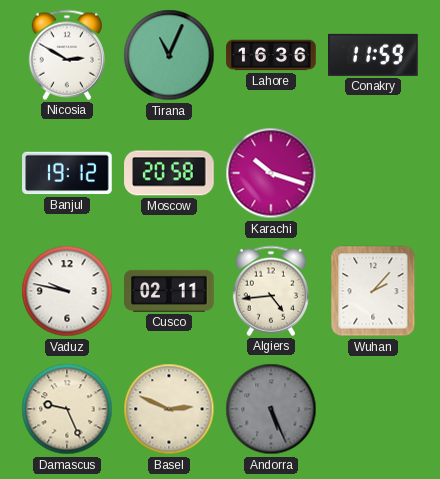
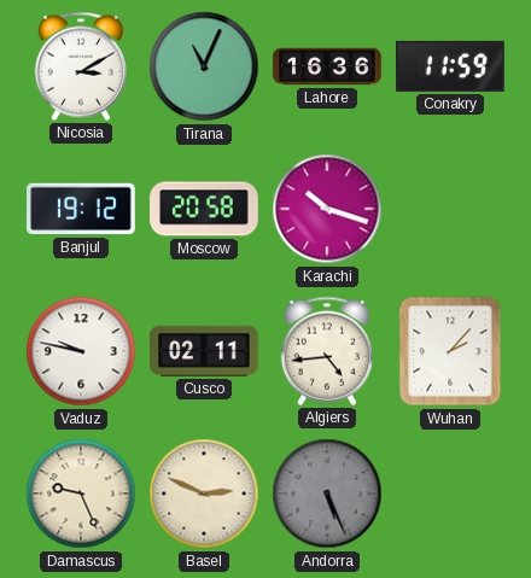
Nicosia: 2:50 -> 3:10 (81, 66)
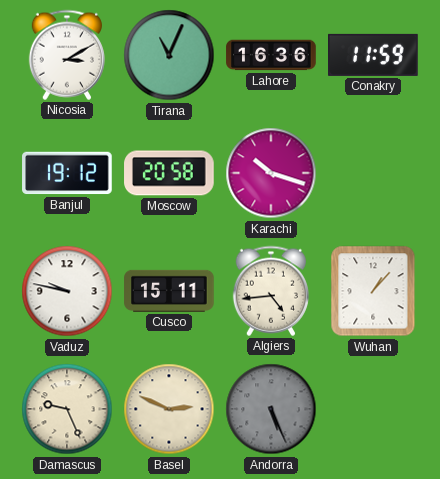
Cusco: 02:11 -> 15:11 (169, 291)
Wuhan: 2:07 -> 1:07 (373, 291)
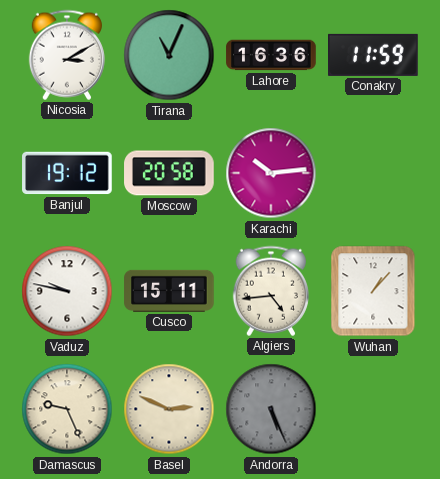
Karachi: 10:18 -> 10:14 (271, 173)
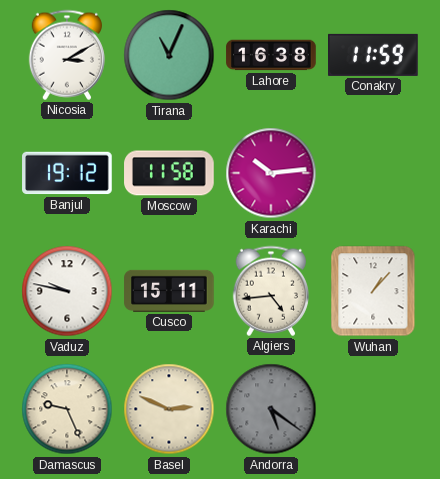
Lahore: 16:36 -> 16:38 (271, 55)
Moscow: 20:58 -> 11:58 (169, 173)
Andorra: 5:26 -> 5:21 (271, 409)
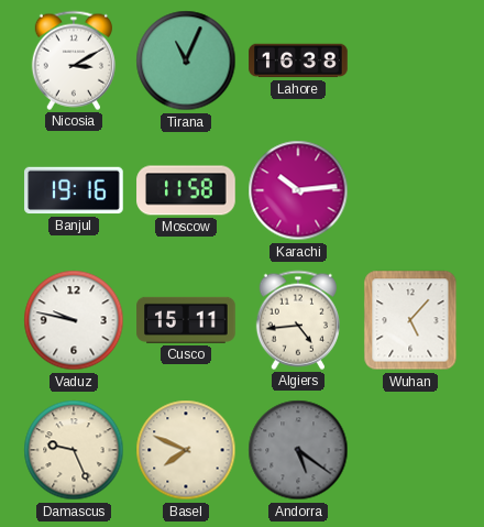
Conakry: 11:59 -> none (373, 55)
Banjul: 19:12 -> 19:16 (74, 190)
Wuhan: 1:07 -> 5:07 (410, 320)
Basel: 2:49 -> 7:49 (186, 450)
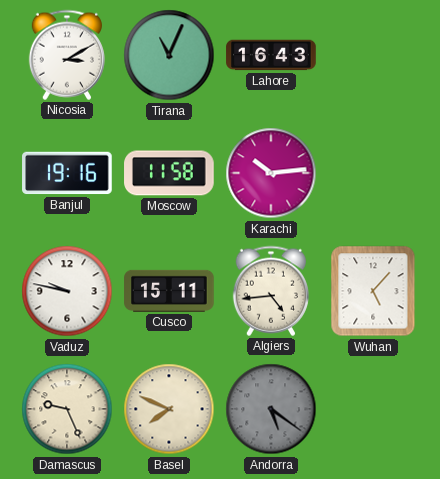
Lahore: 16:38 -> 16:43 (271, 55)
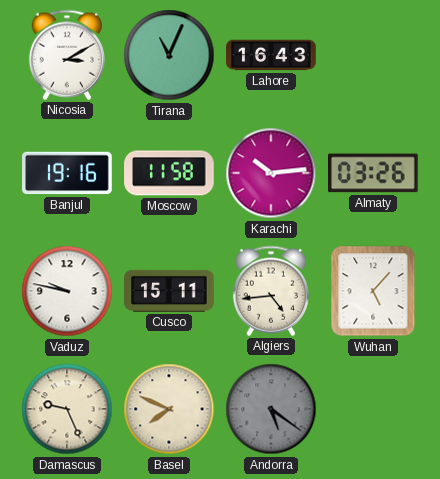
Almaty: none -> 03:26 (374, 173)
